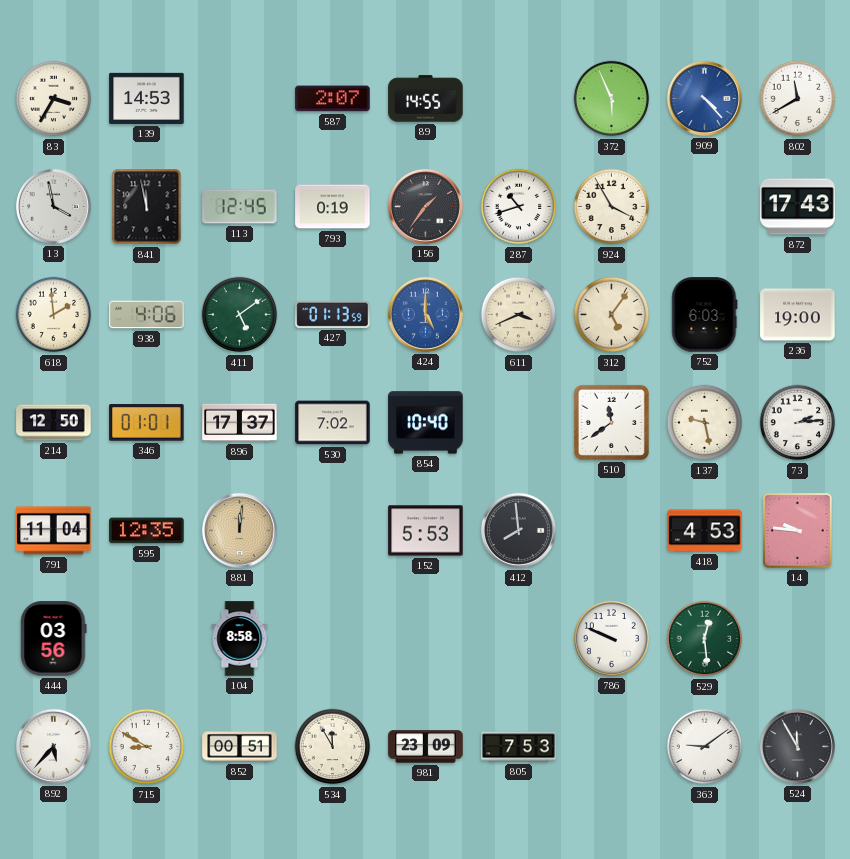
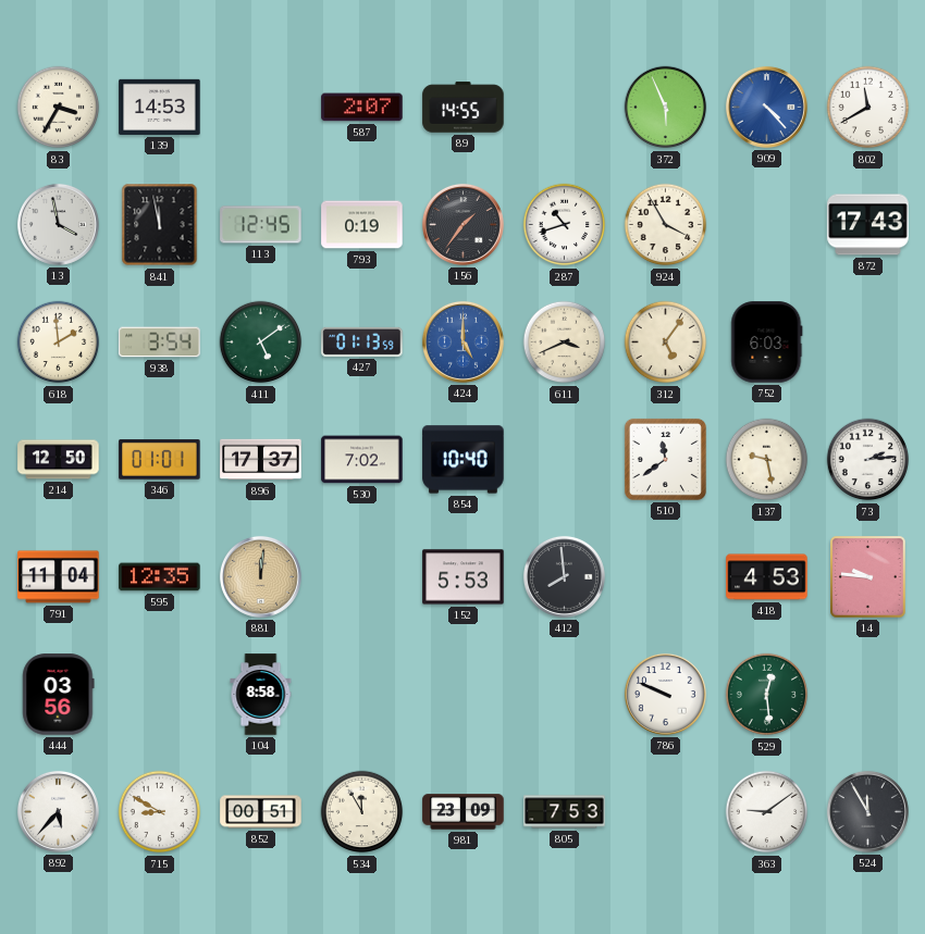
938: 4:06 -> 3:54 (160, 343)
236: 19:00 -> none (798, 315)
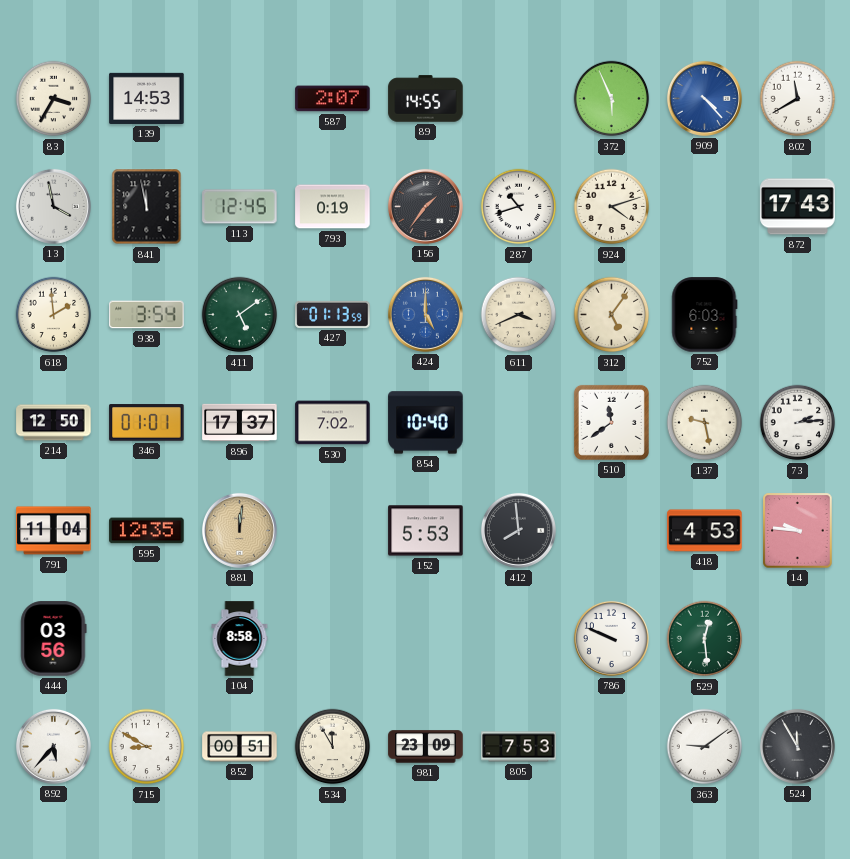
924: 3:55 -> 4:12 (612, 207)
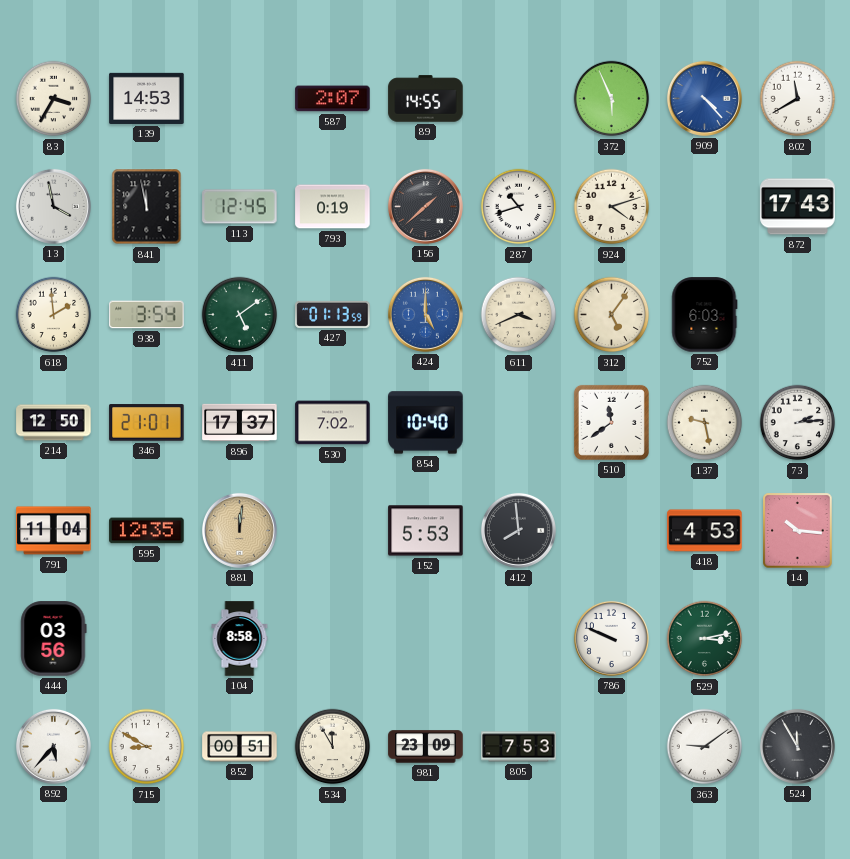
156: 1:36 -> 1:38 (425, 206)
346: 01:01 -> 21:01 (147, 423)
14: 9:46 -> 10:16 (798, 531)
529: 12:29 -> 3:13 (705, 639)
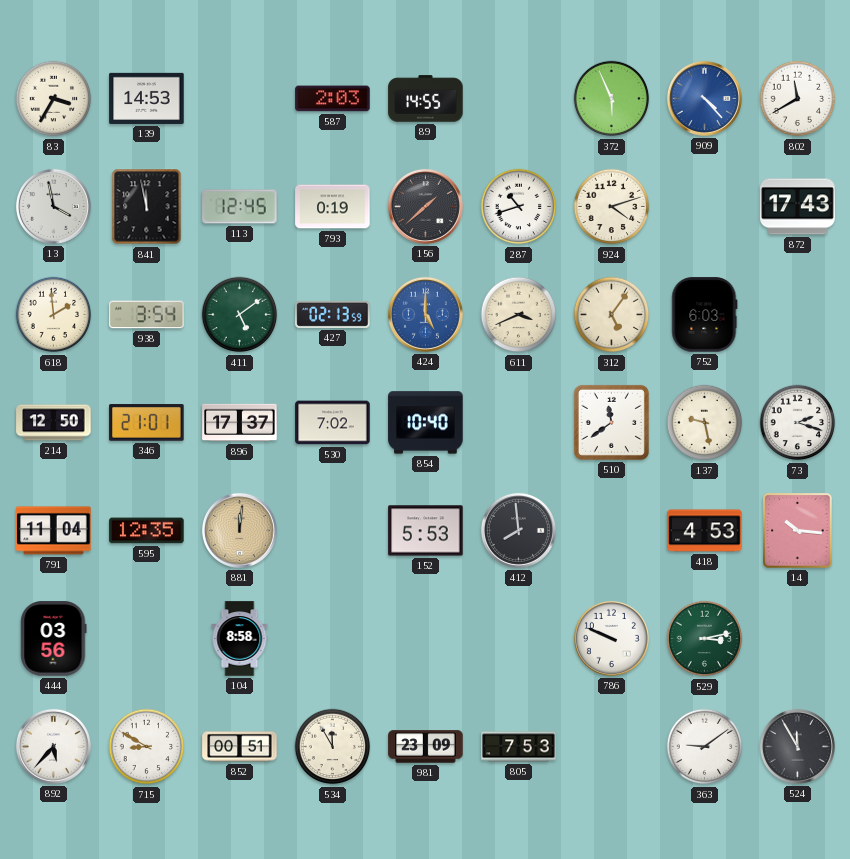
587: 2:07 -> 2:03 (333, 99)
427: 01:13 -> 02:13 (333, 314)
73: 2:14 -> 2:18 (798, 423)
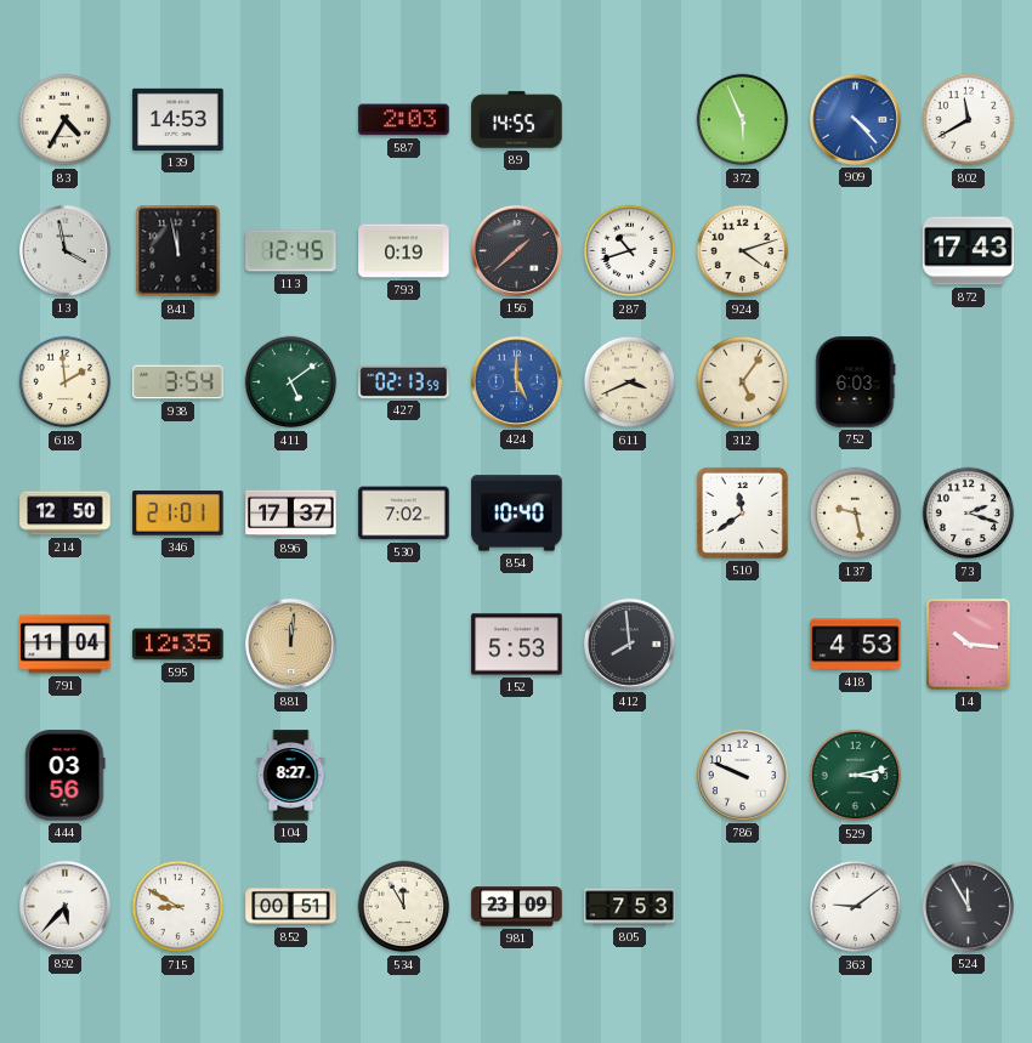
83: 3:35 -> 4:35 (66, 120)
104: 8:58 -> 8:27 (291, 776)
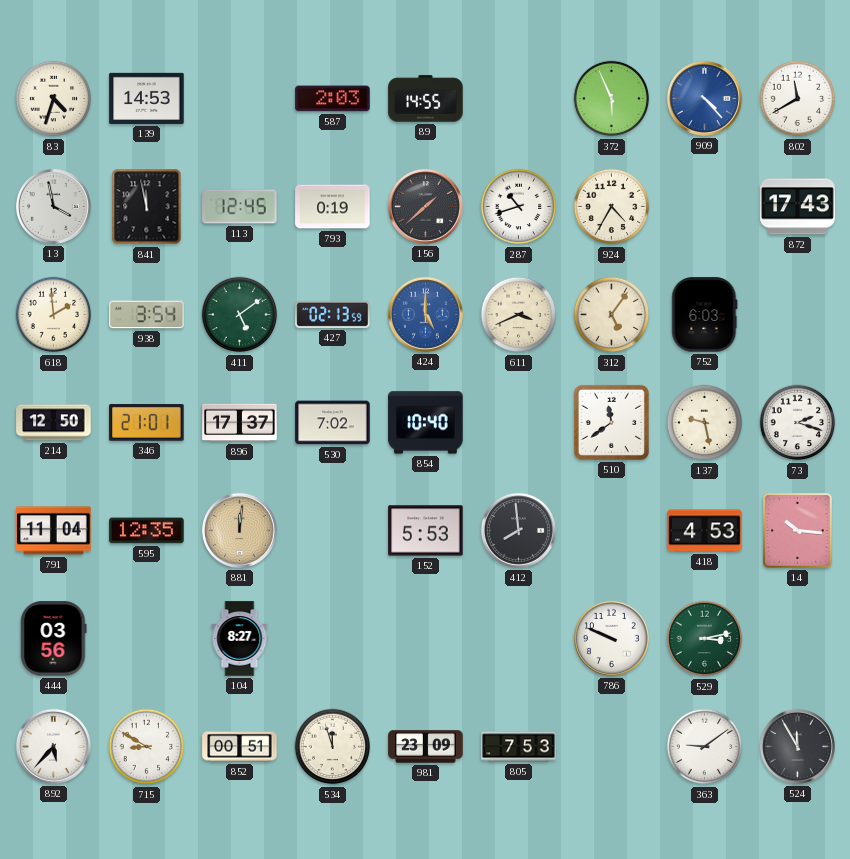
83: 4:35 -> 4:33 (54, 99)
924: 4:12 -> 4:35 (612, 207)
534: 11:55 -> 11:57 (333, 747)
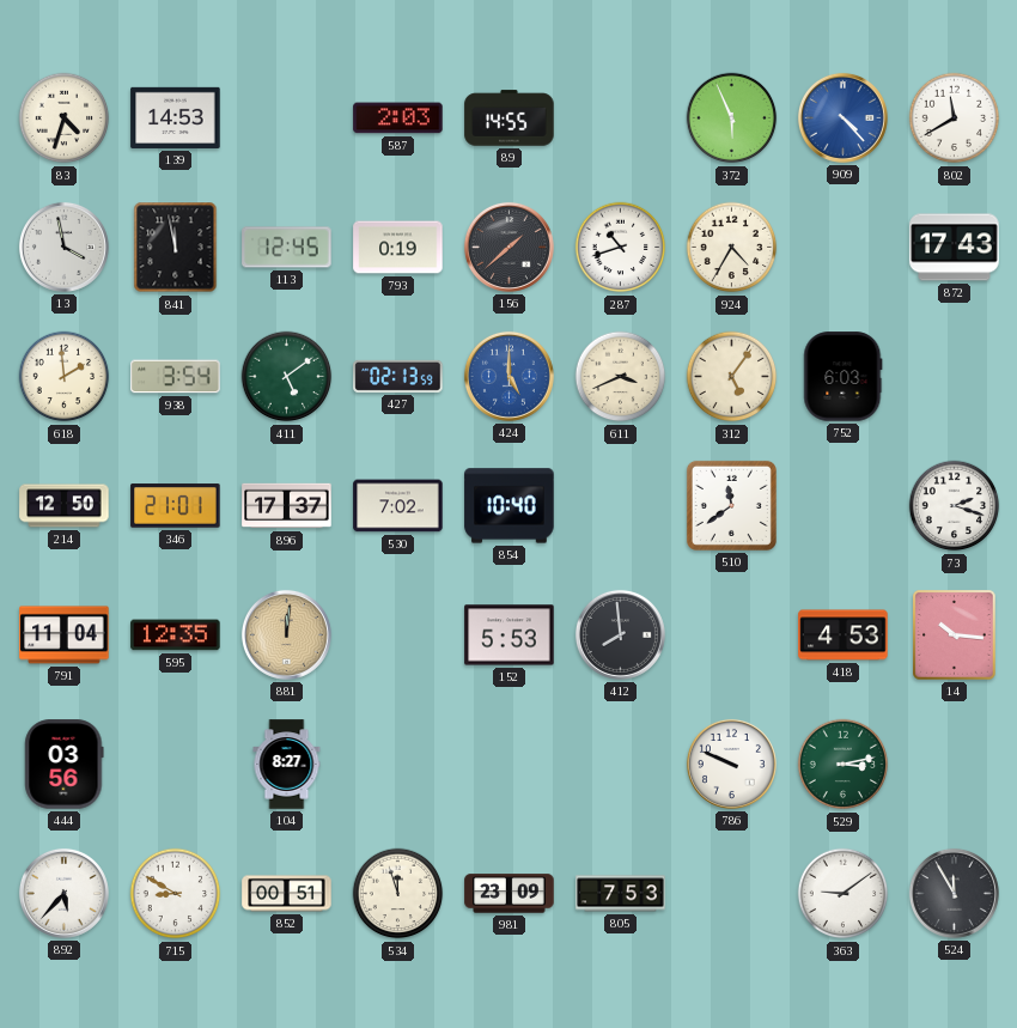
137: 9:28 -> none (705, 423)
